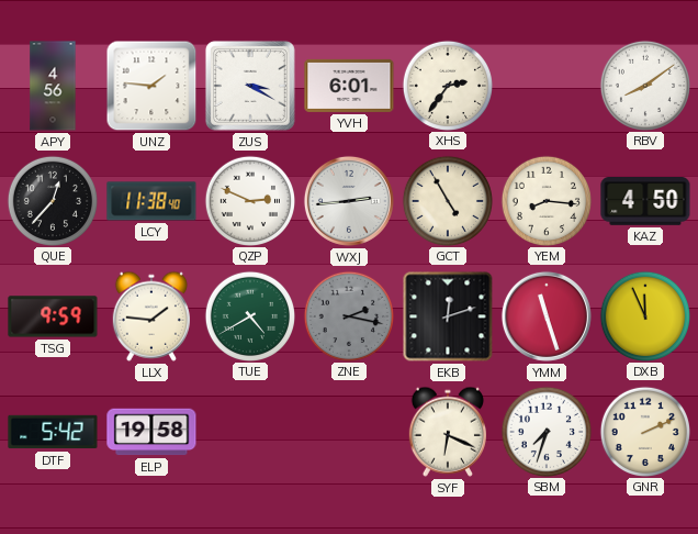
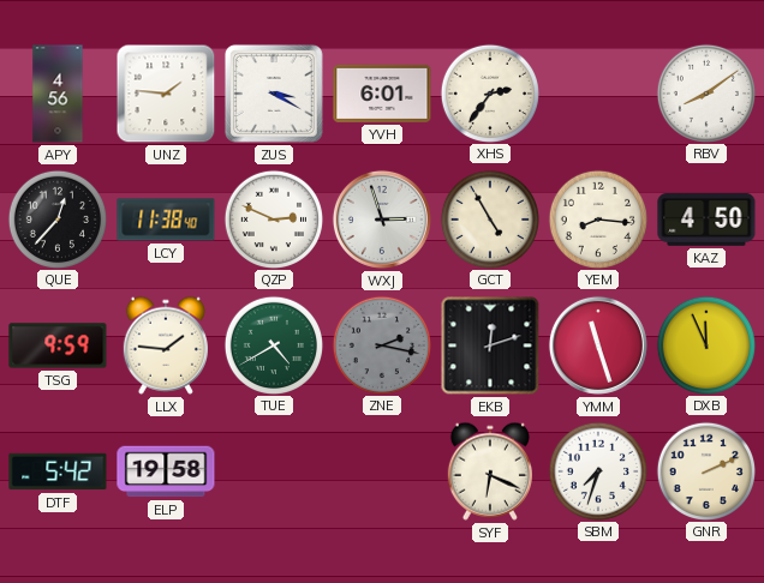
WXJ: 2:44 -> 2:57 (382, 220)
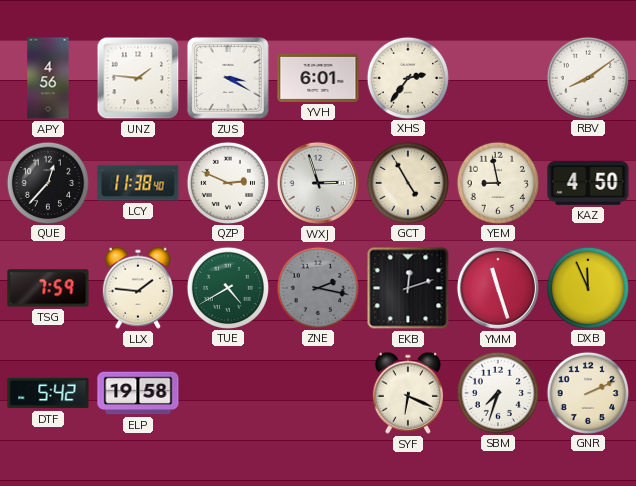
YEM: 8:16 -> 8:58 (497, 182)
TSG: 9:59 -> 7:59 (48, 288)
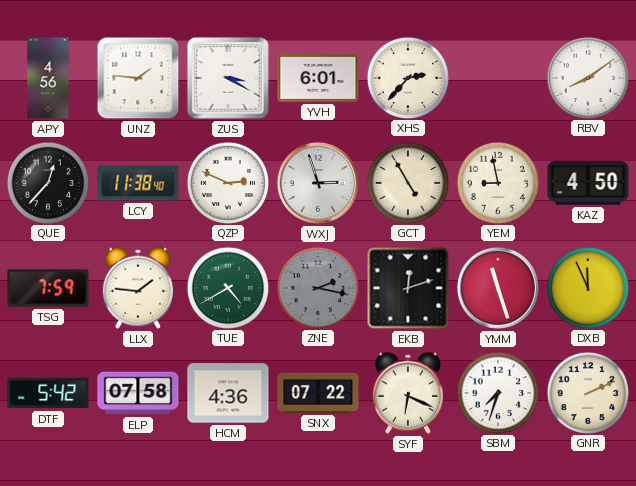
XHS: 2:36 -> 2:37 (407, 77)
ELP: 19:58 -> 07:58 (138, 393)
HCM: none -> 4:36 (228, 393)
SNX: none -> 07:22 (318, 393)
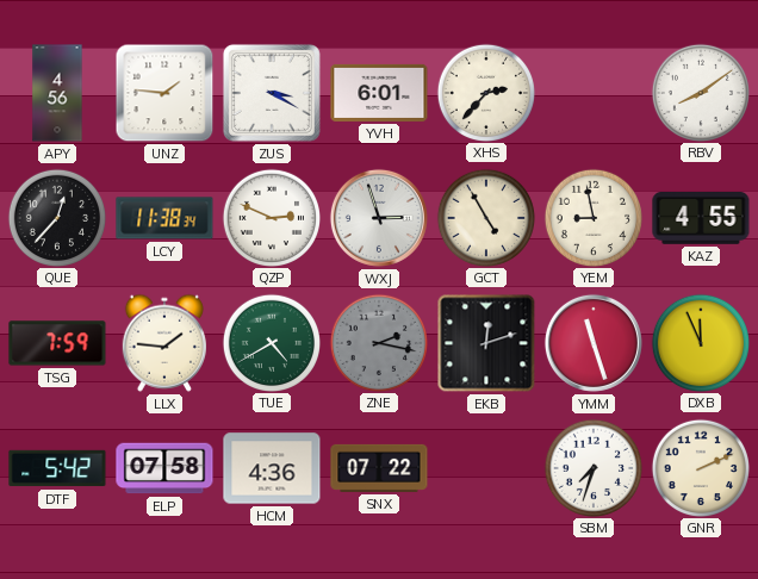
LCY: 11:38:40 -> 11:38:34 (164, 218)
KAZ: 4:50 -> 4:55 (701, 219)
SYF: 6:19 -> none (408, 393)
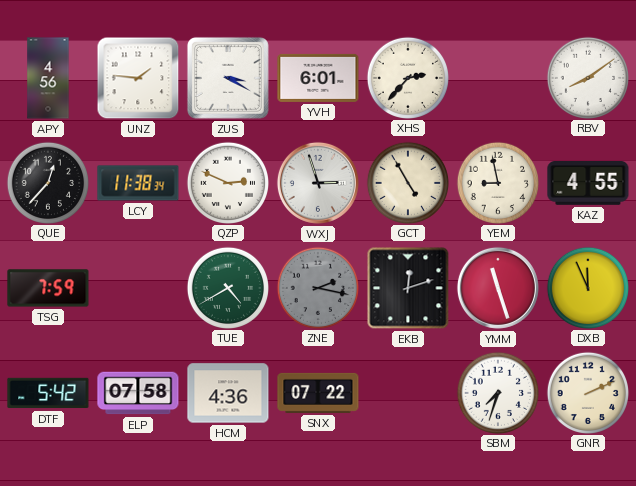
LLX: 1:46 -> none (164, 343)
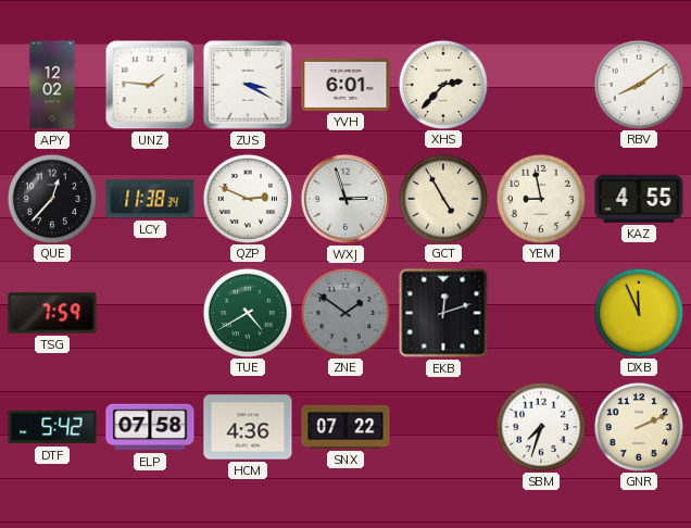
APY: 4:56 -> 12:02 (52, 85)
ZNE: 2:17 -> 1:51 (344, 312)
YMM: 11:27 -> none (498, 288)
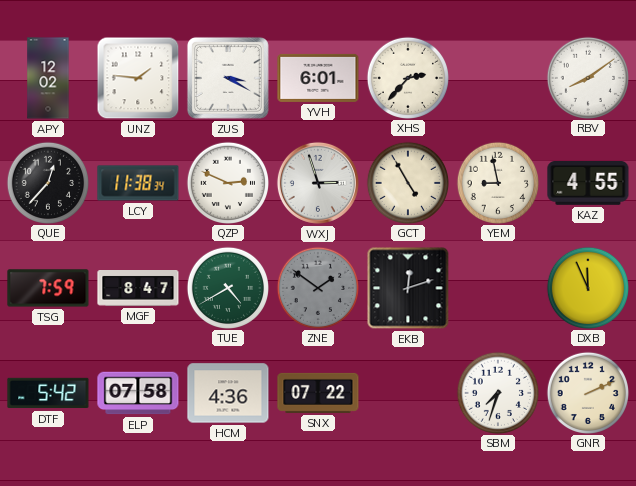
MGF: none -> 8:47 (138, 289)
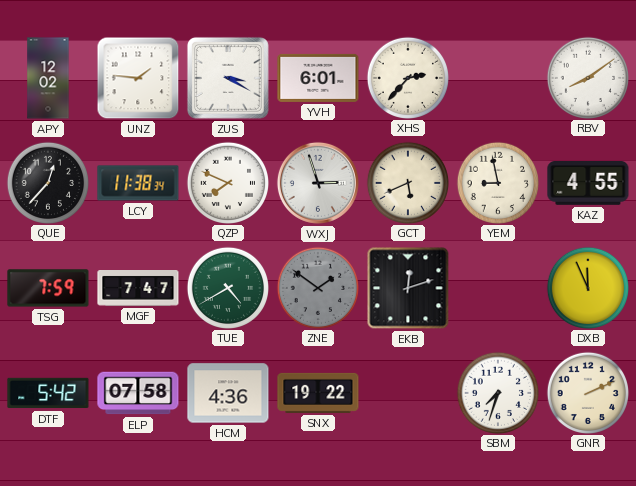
QZP: 2:49 -> 7:49 (227, 182)
GCT: 4:55 -> 5:41 (407, 182)
MGF: 8:47 -> 7:47 (138, 289)
SNX: 07:22 -> 19:22 (318, 393)
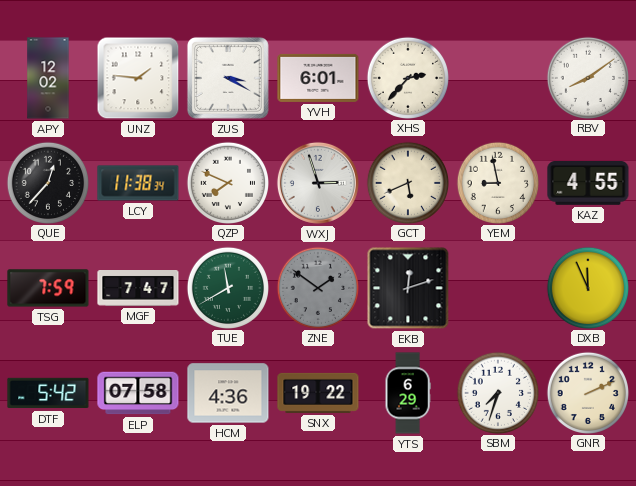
TUE: 4:40 -> 11:40 (227, 287)
YTS: none -> 6:29 (408, 393)
